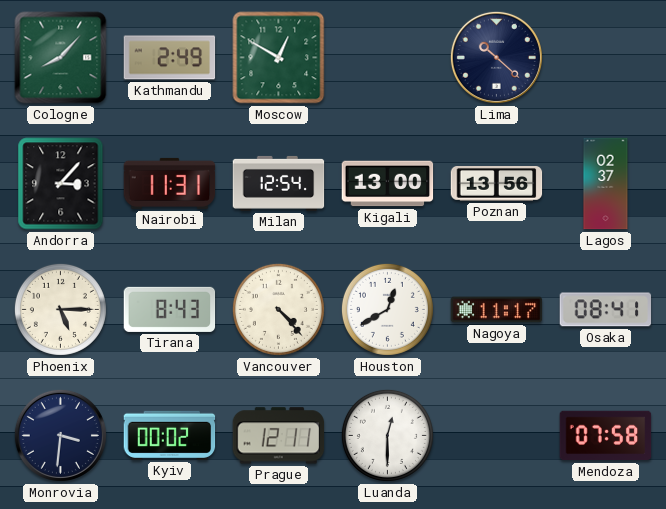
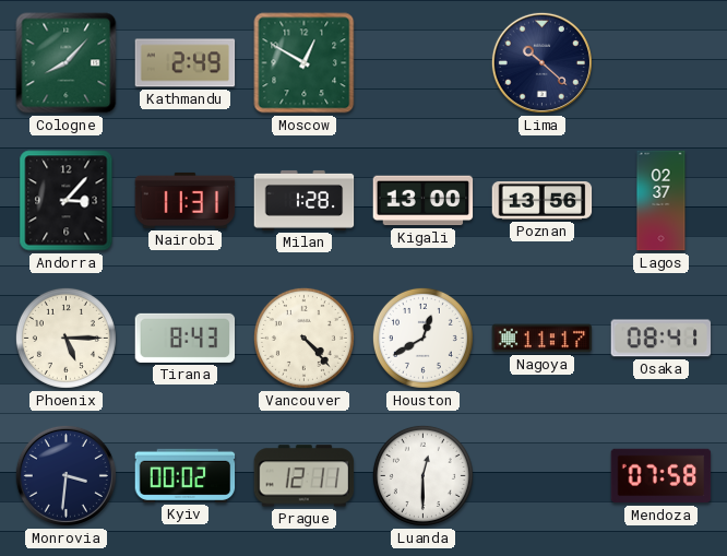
Milan: 12:54 -> 1:28 (305, 200)
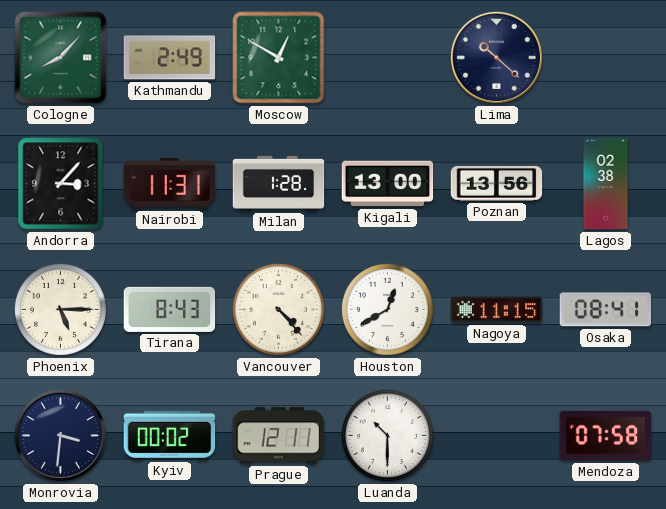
Lagos: 02:37 -> 02:38 (606, 184)
Nagoya: 11:17 -> 11:15 (497, 310)
Luanda: 12:30 -> 10:30 (387, 435)
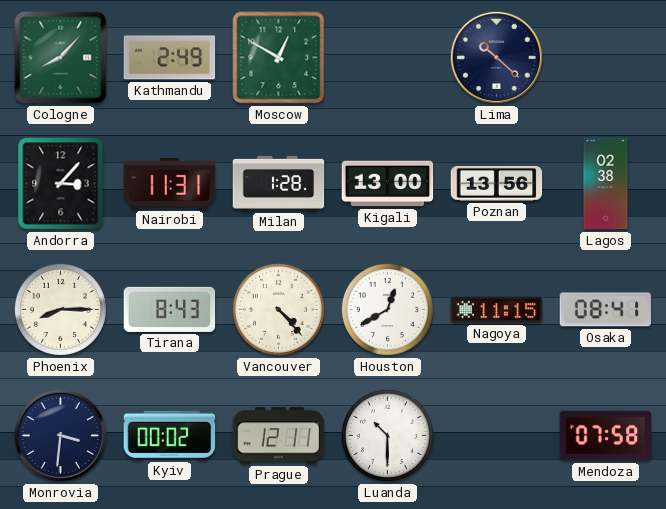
Phoenix: 5:15 -> 8:15 (60, 309)
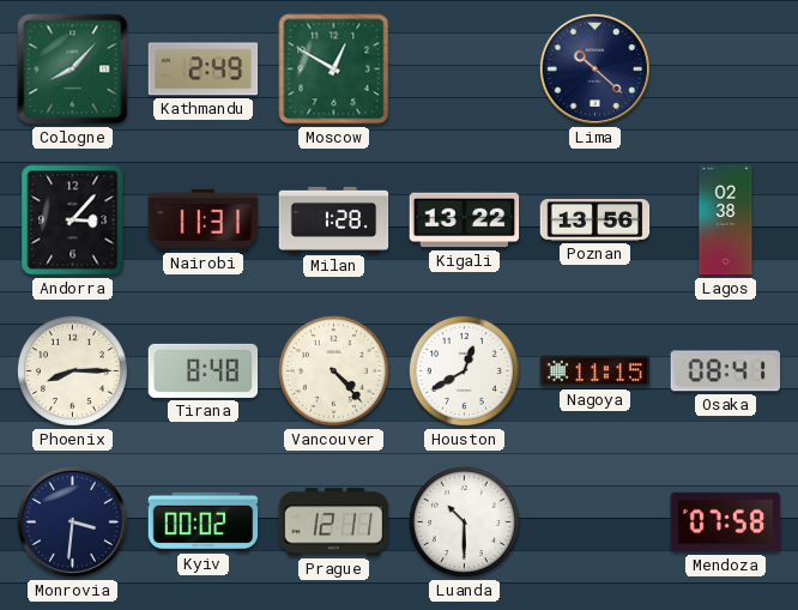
Kigali: 13:00 -> 13:22 (465, 221)
Tirana: 8:43 -> 8:48 (204, 370)
